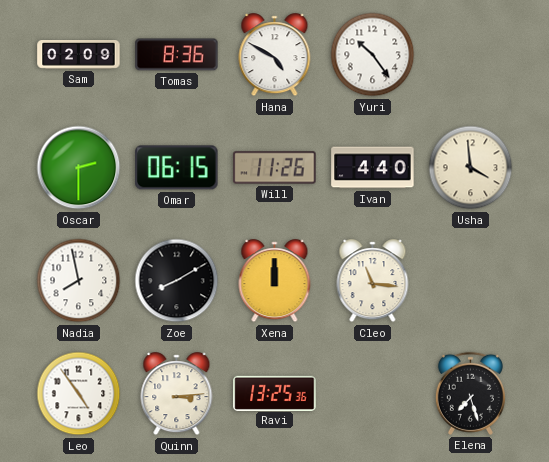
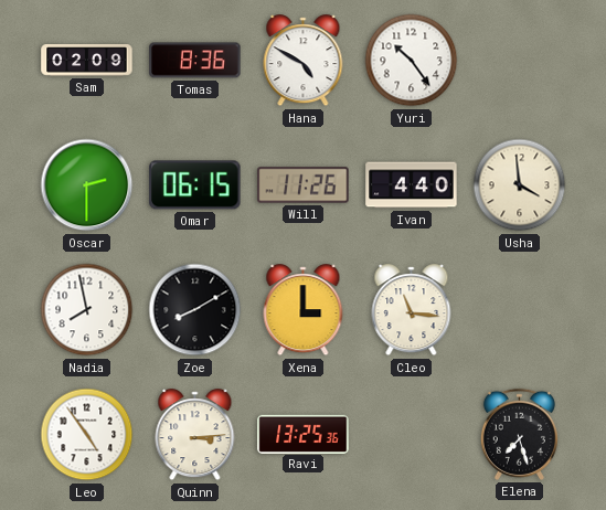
Xena: 12:00 -> 3:00 (304, 310)
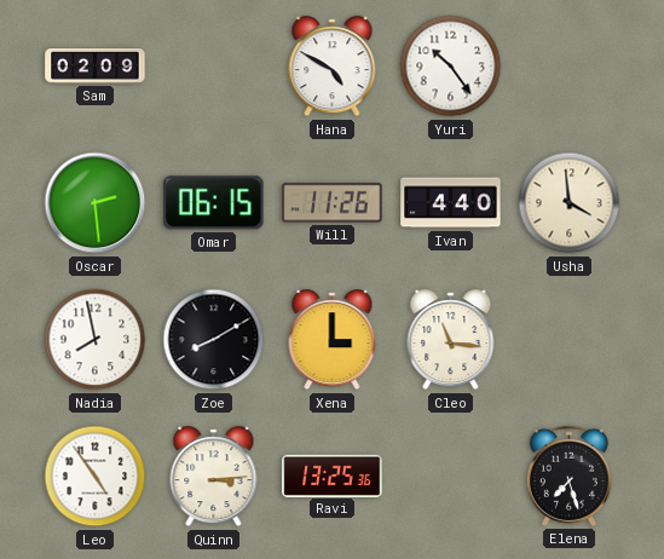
Tomas: 8:36 -> none (195, 61)
Oscar: 2:30 -> 2:29 (96, 203)
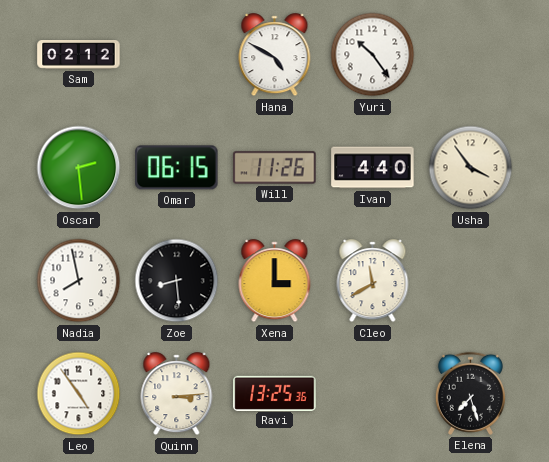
Sam: 02:09 -> 02:12 (79, 55)
Usha: 3:59 -> 3:54 (471, 168)
Zoe: 8:10 -> 8:29 (177, 281)
Cleo: 11:16 -> 11:40 (373, 281)
